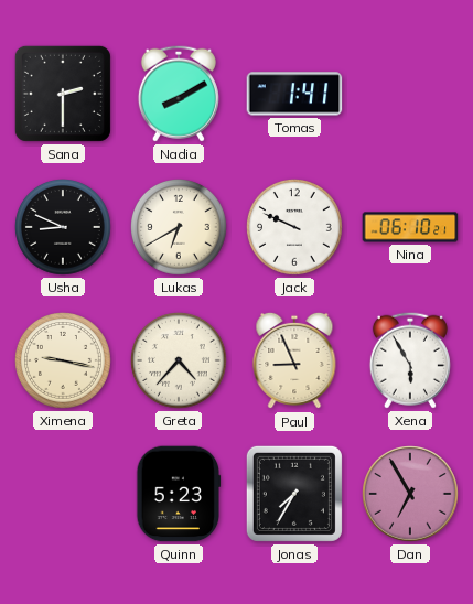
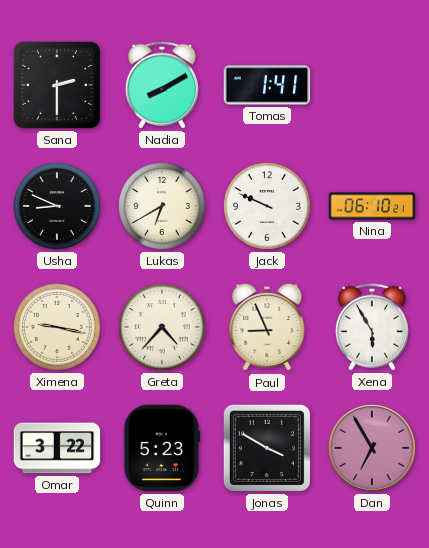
Omar: none -> 3:22 (57, 448)
Jonas: 7:35 -> 3:50 (267, 448)
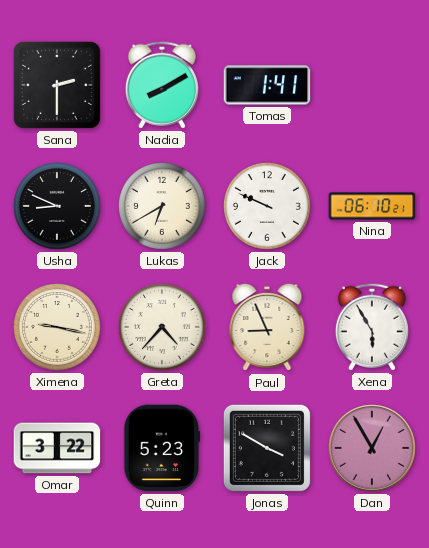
Dan: 6:55 -> 12:55 (372, 448)
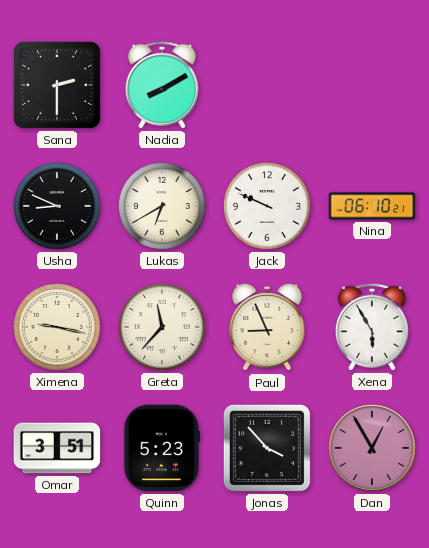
Tomas: 1:41 -> none (267, 85)
Greta: 4:37 -> 11:37 (163, 328)
Omar: 3:22 -> 3:51 (57, 448)
Jonas: 3:50 -> 3:53 (267, 448)
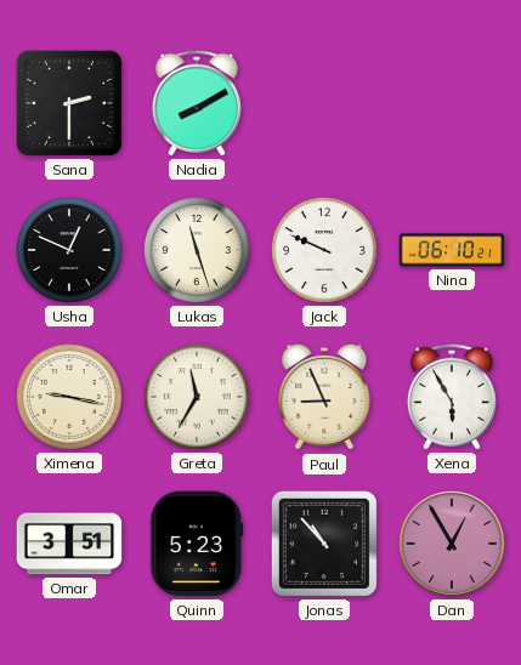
Usha: 8:49 -> 12:49 (70, 251)
Lukas: 6:40 -> 11:27 (198, 251)
Greta: 11:37 -> 11:35 (198, 398)
Jonas: 3:53 -> 10:53 (324, 544)
